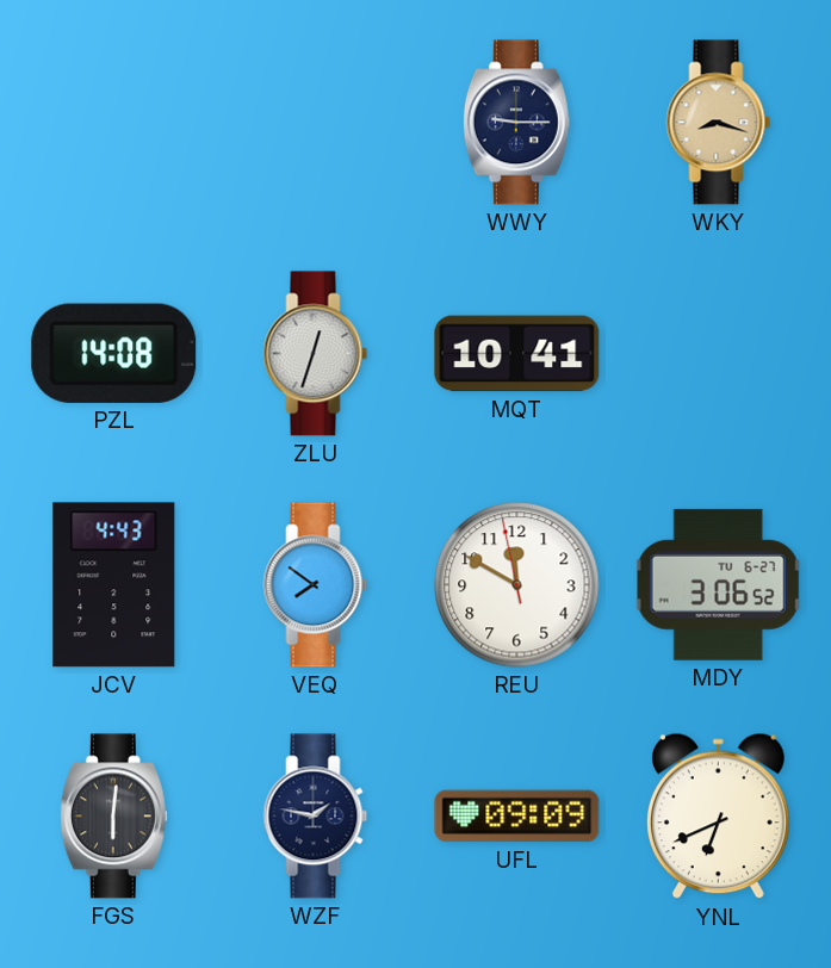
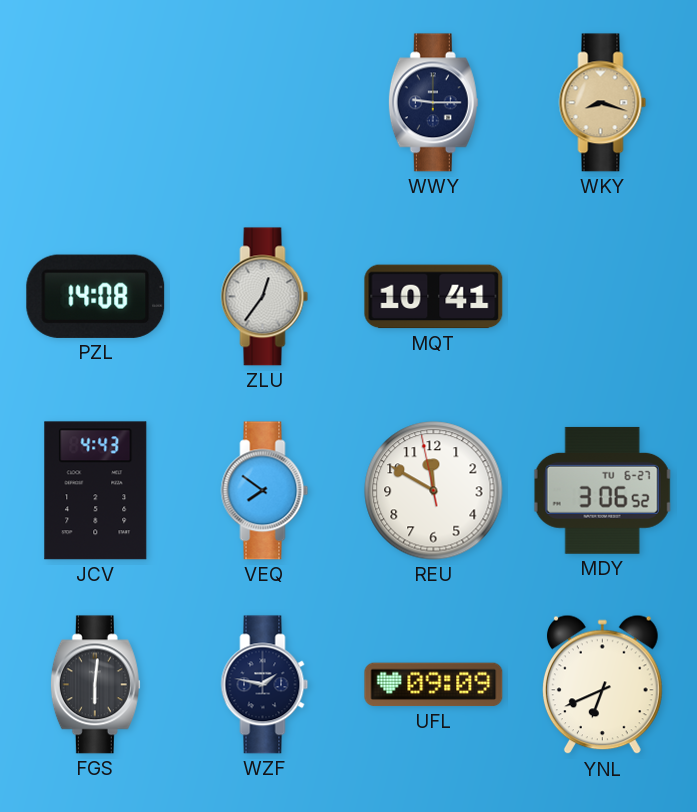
ZLU: 12:33 -> 12:36 (265, 297)
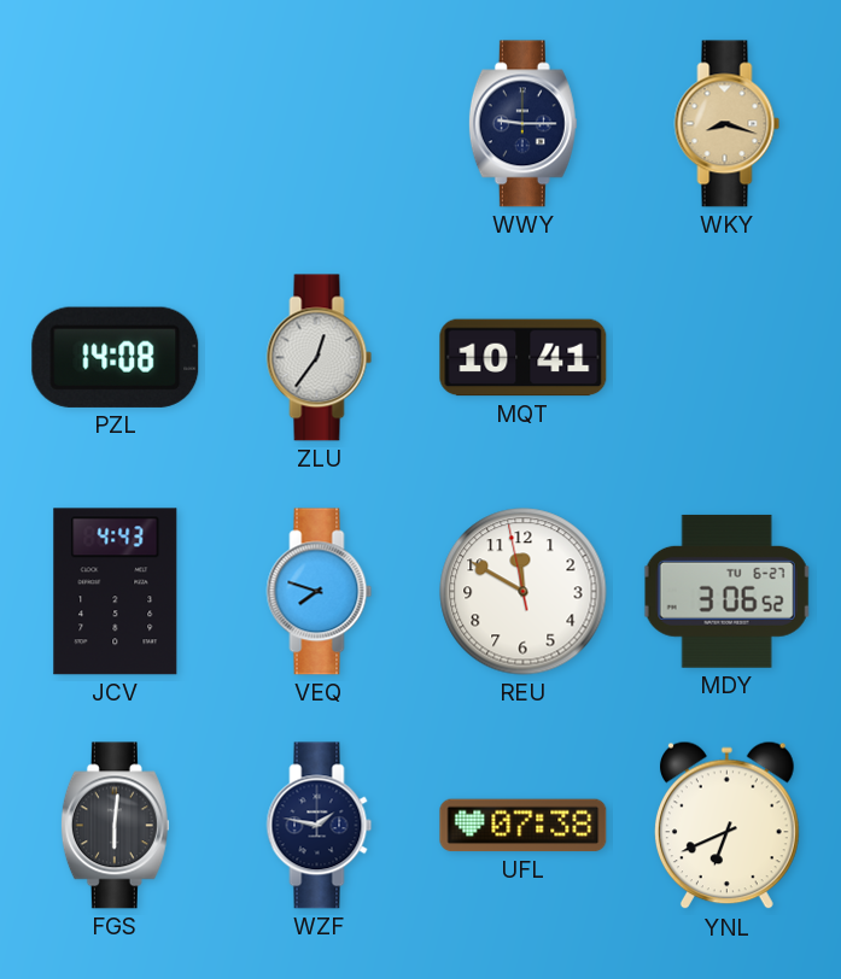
VEQ: 7:51 -> 7:48 (320, 592)
UFL: 09:09 -> 07:38 (524, 826)
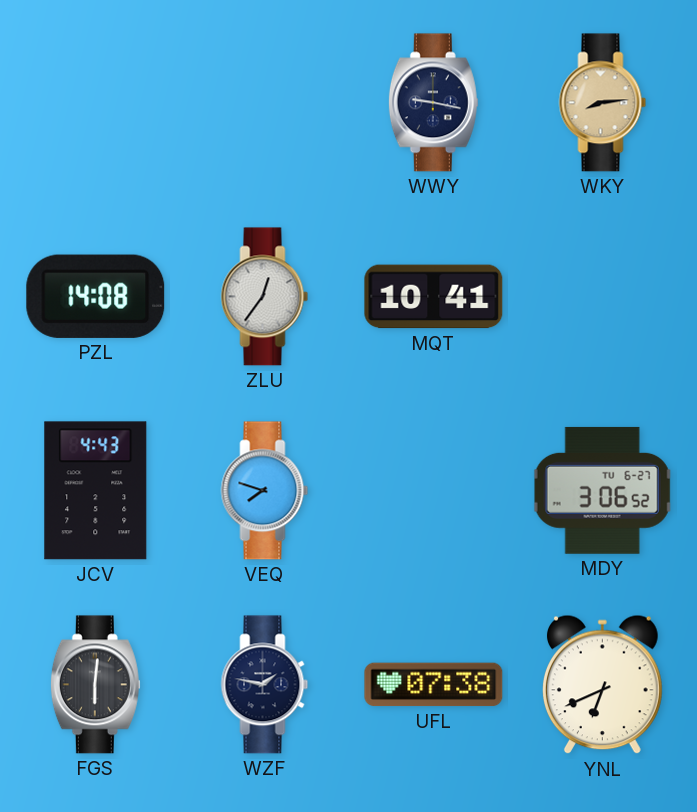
WWY: 9:15 -> 9:17 (433, 103)
WKY: 8:18 -> 8:14 (603, 103)
REU: 11:49 -> none (524, 592)
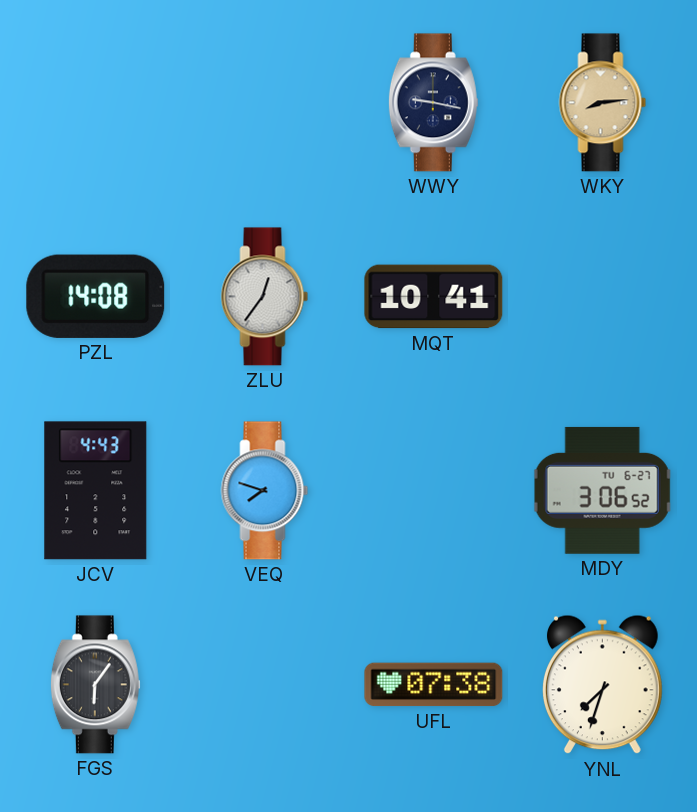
FGS: 6:01 -> 6:06 (95, 685)
WZF: 1:47 -> none (265, 685)
YNL: 6:41 -> 7:33 (602, 685)
